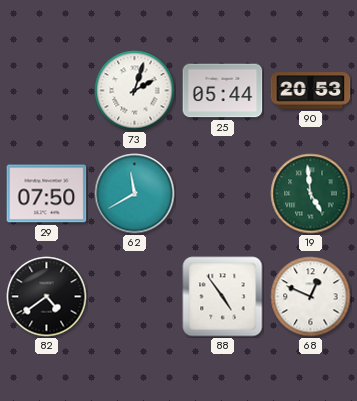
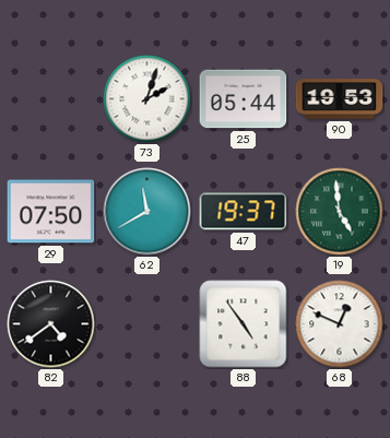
90: 20:53 -> 19:53 (340, 99)
47: none -> 19:37 (244, 212)
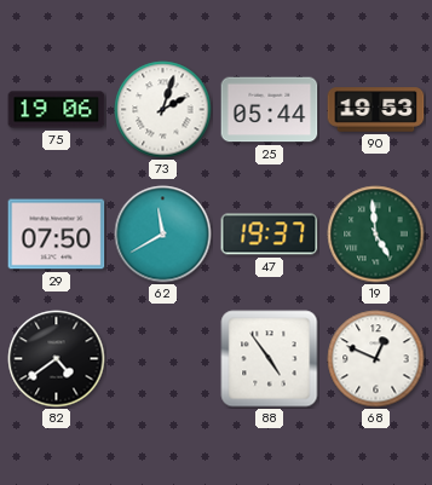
75: none -> 19:06 (57, 110)
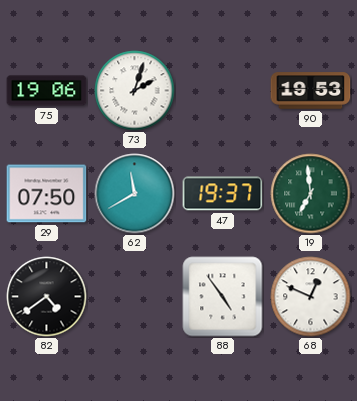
25: 05:44 -> none (270, 110)
19: 4:59 -> 6:59 (311, 194)
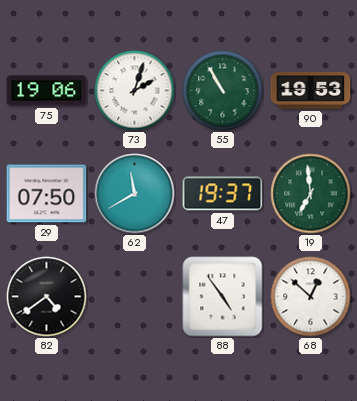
55: none -> 10:55 (223, 91)
68: 12:49 -> 12:52 (311, 297)
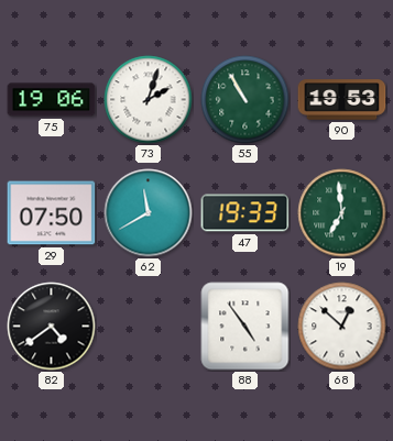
47: 19:37 -> 19:33 (245, 213)
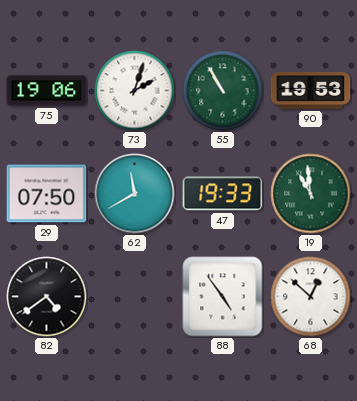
19: 6:59 -> 10:59 (311, 194)
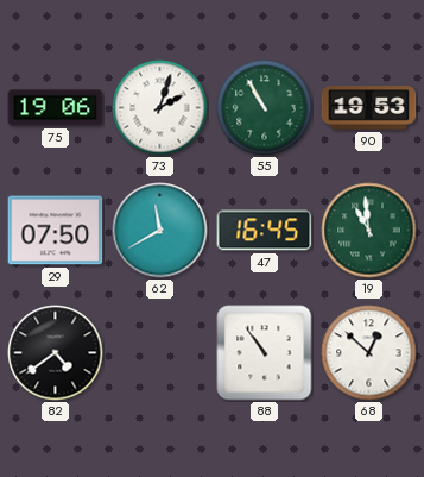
47: 19:33 -> 16:45 (265, 231)
88: 4:54 -> 10:54 (265, 353)
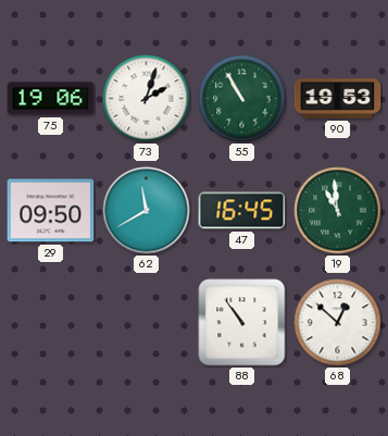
29: 07:50 -> 09:50 (51, 211)
82: 4:39 -> none (56, 353)
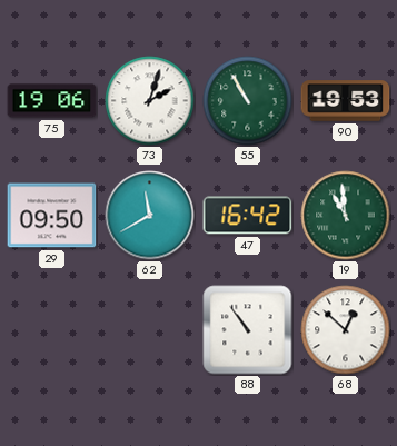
47: 16:45 -> 16:42 (248, 216)
